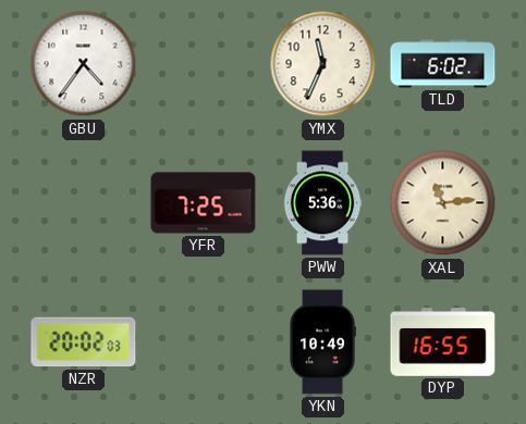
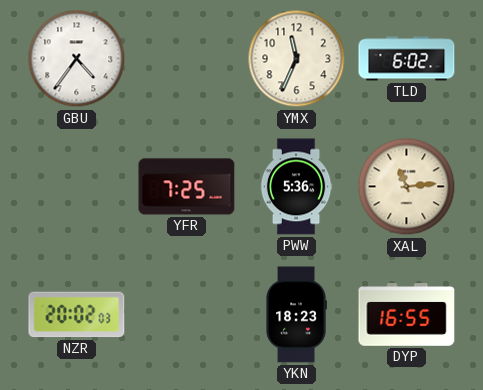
YKN: 10:49 -> 18:23 (296, 315)
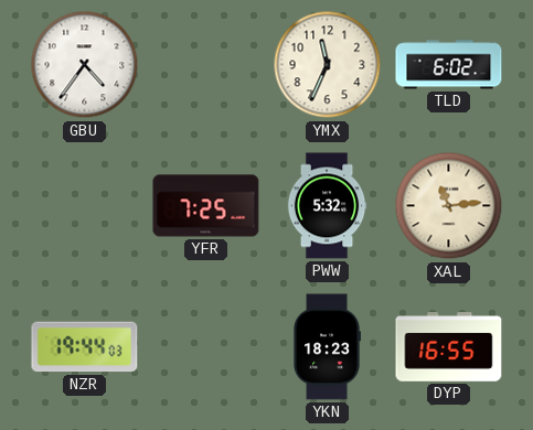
PWW: 5:36 -> 5:32 (327, 206)
NZR: 20:02 -> 19:44 (85, 347)
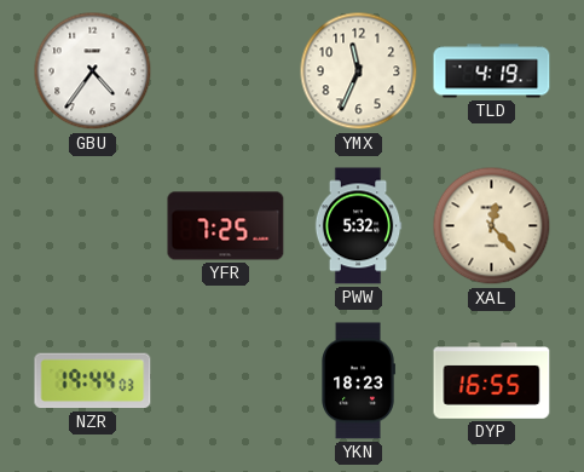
TLD: 6:02 -> 4:19 (492, 71)
XAL: 11:14 -> 12:23 (492, 226)
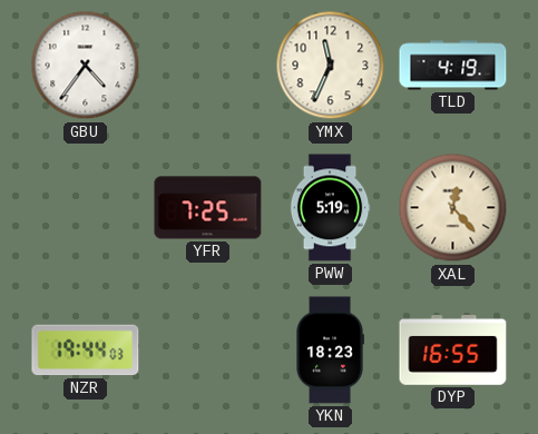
PWW: 5:32 -> 5:19 (330, 208)
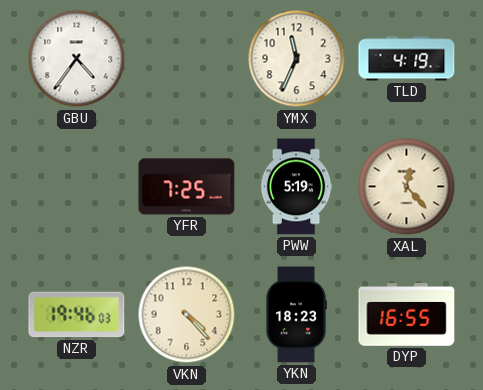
NZR: 19:44 -> 19:46 (77, 315)
VKN: none -> 4:23 (187, 315)
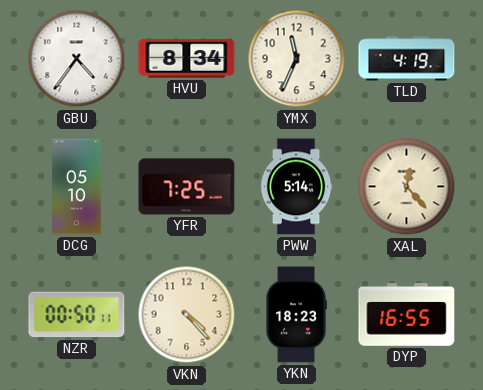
HVU: none -> 8:34 (187, 59)
DCG: none -> 05:10 (77, 187)
PWW: 5:19 -> 5:14 (296, 187)
NZR: 19:46 -> 00:50 (77, 315)
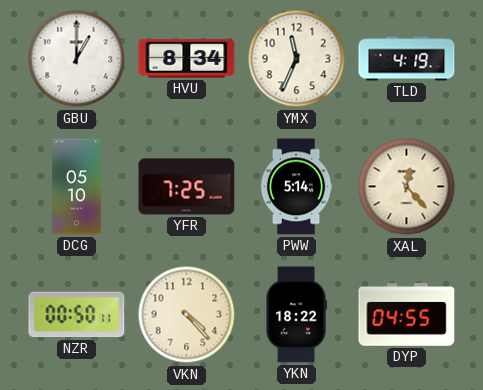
GBU: 4:36 -> 1:00 (77, 59)
YKN: 18:23 -> 18:22 (296, 315)
DYP: 16:55 -> 04:55 (407, 315)
